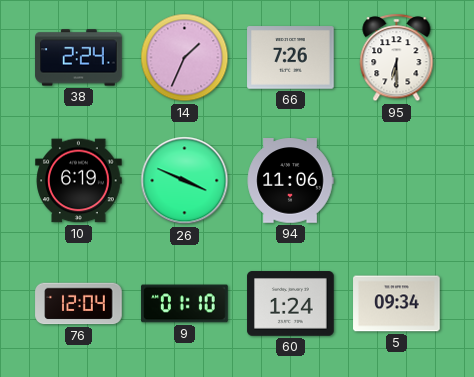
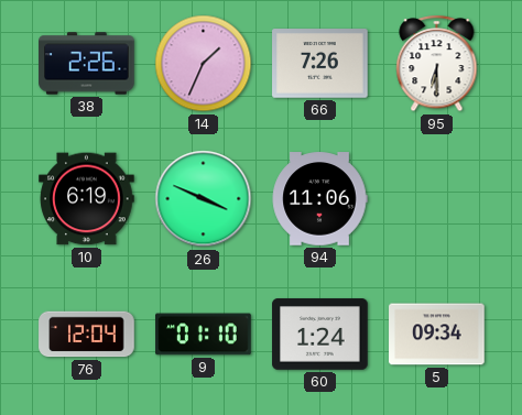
38: 2:24 -> 2:26 (87, 64)
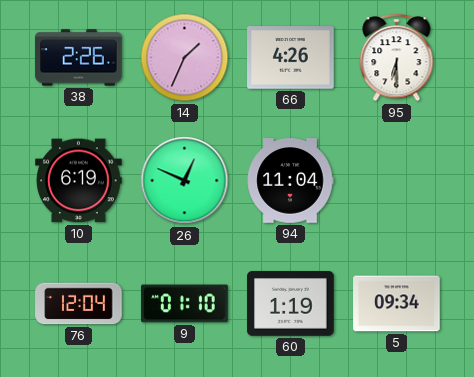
66: 7:26 -> 4:26 (291, 58)
26: 3:49 -> 12:49 (185, 181)
94: 11:06 -> 11:04 (290, 181)
60: 1:24 -> 1:19 (291, 304)
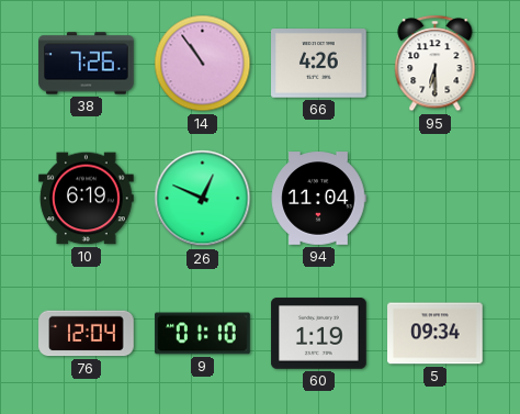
38: 2:26 -> 7:26 (87, 64)
14: 1:34 -> 10:54 (203, 64)
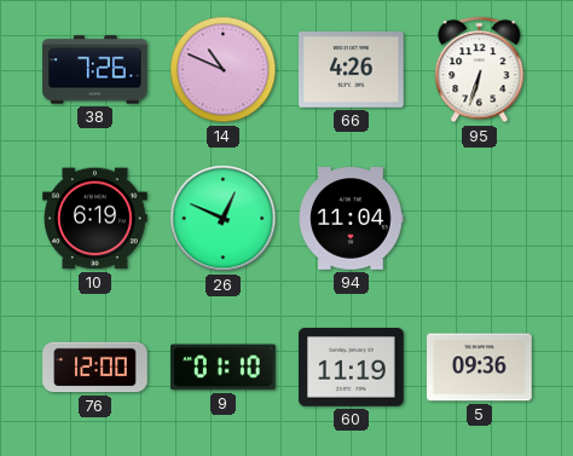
14: 10:54 -> 10:49 (224, 70)
95: 6:30 -> 6:33 (480, 70)
76: 12:04 -> 12:00 (95, 368)
60: 1:19 -> 11:19 (352, 368)
5: 09:34 -> 09:36 (480, 368)
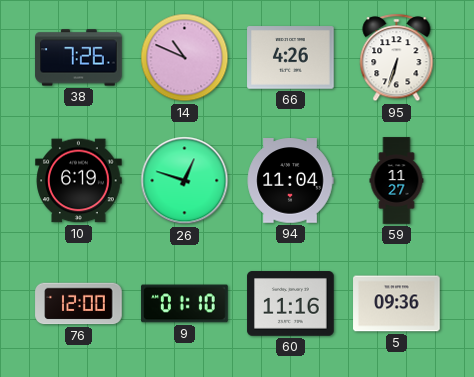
26: 12:49 -> 12:48 (185, 181)
59: none -> 11:27 (397, 181)
60: 11:19 -> 11:16 (291, 304)
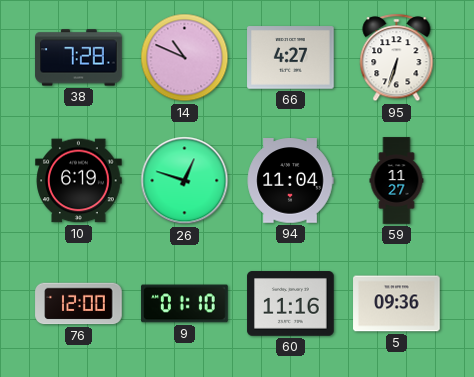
38: 7:26 -> 7:28 (79, 58)
66: 4:26 -> 4:27 (291, 58)
